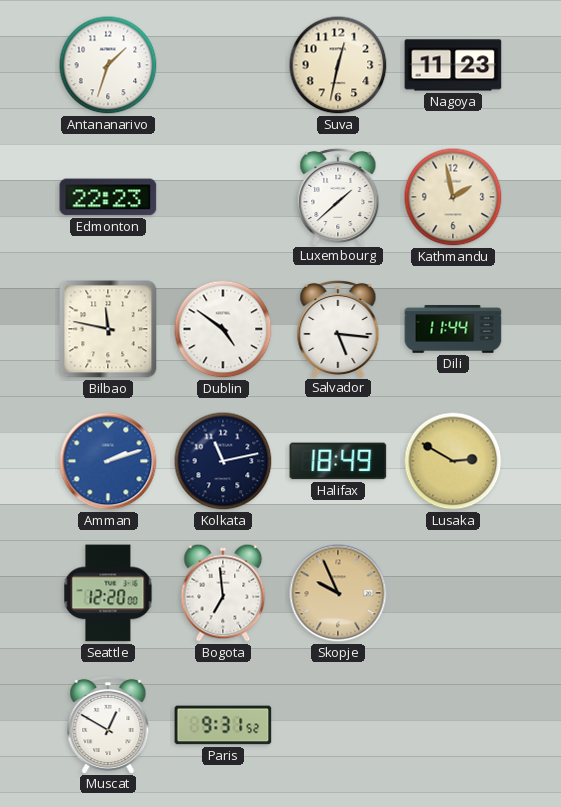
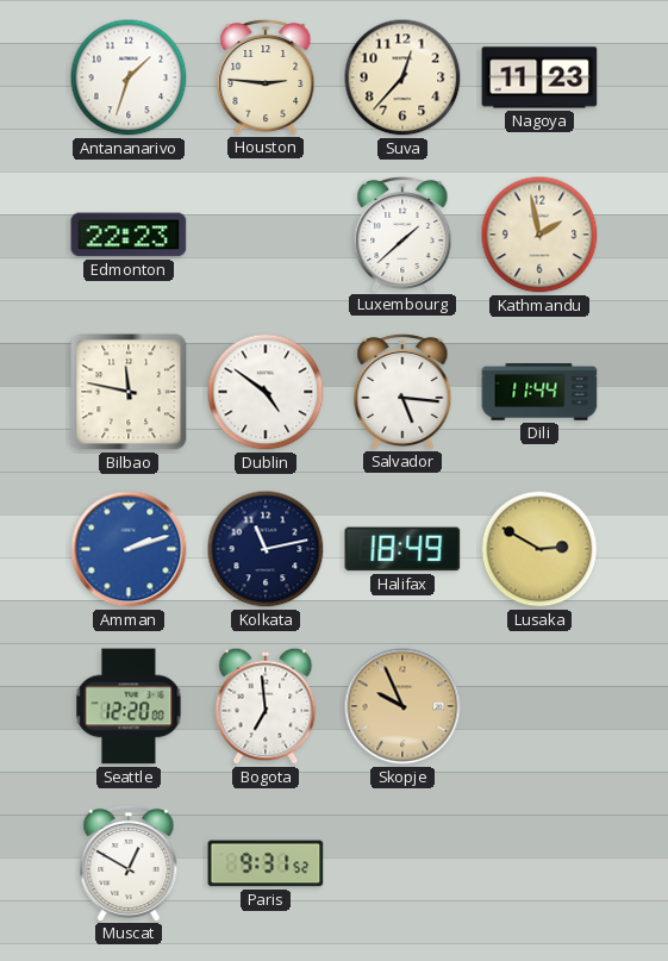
Houston: none -> 2:46 (266, 76)
Suva: 12:32 -> 12:37 (402, 77)
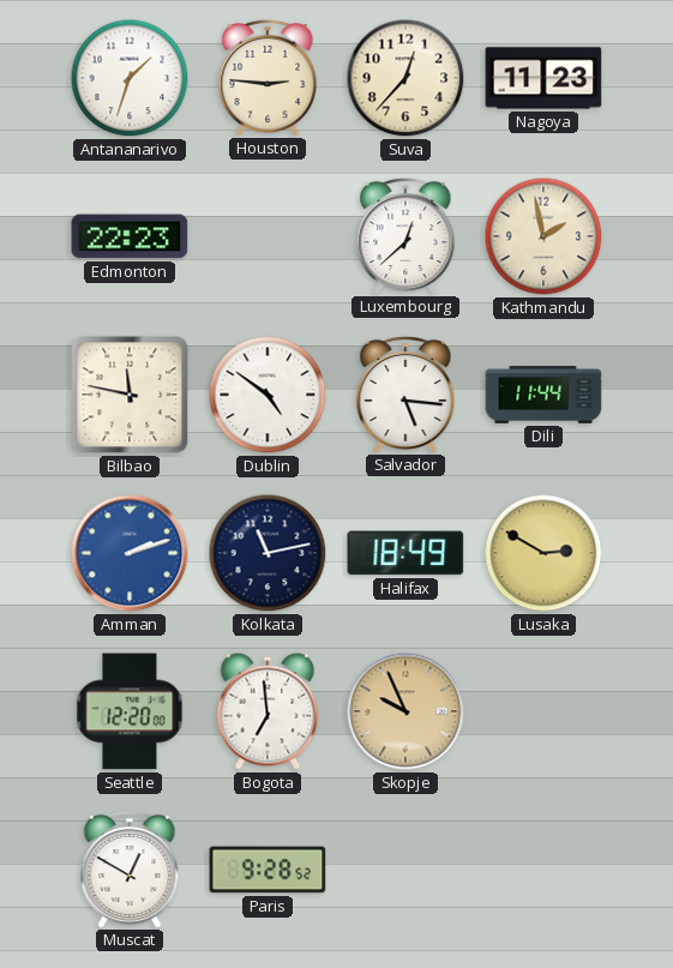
Luxembourg: 1:38 -> 12:38 (405, 235)
Paris: 9:31 -> 9:28 (268, 870)
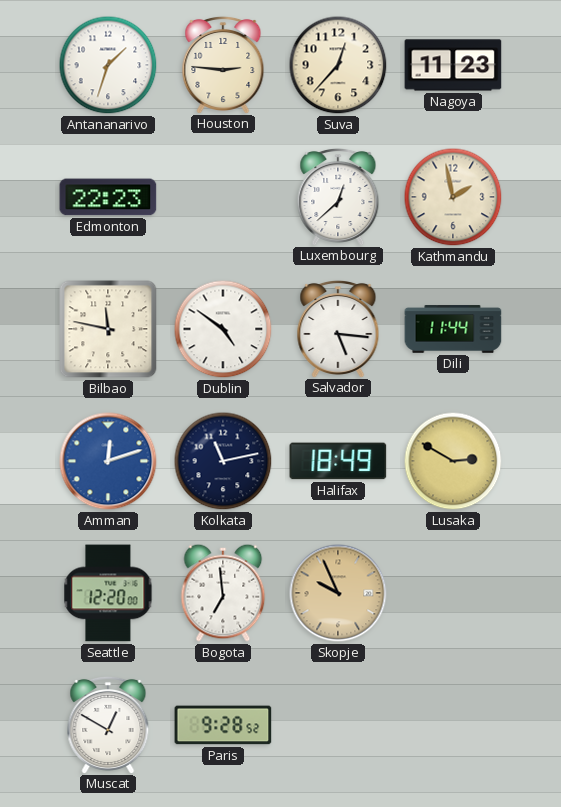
Amman: 2:12 -> 12:12 (108, 461)
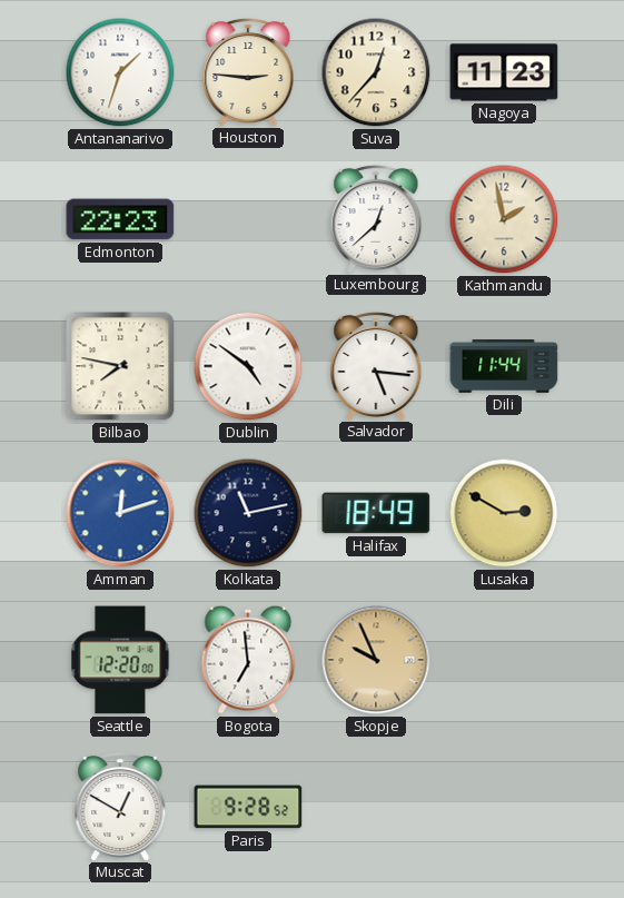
Bilbao: 11:47 -> 7:47 (120, 366)
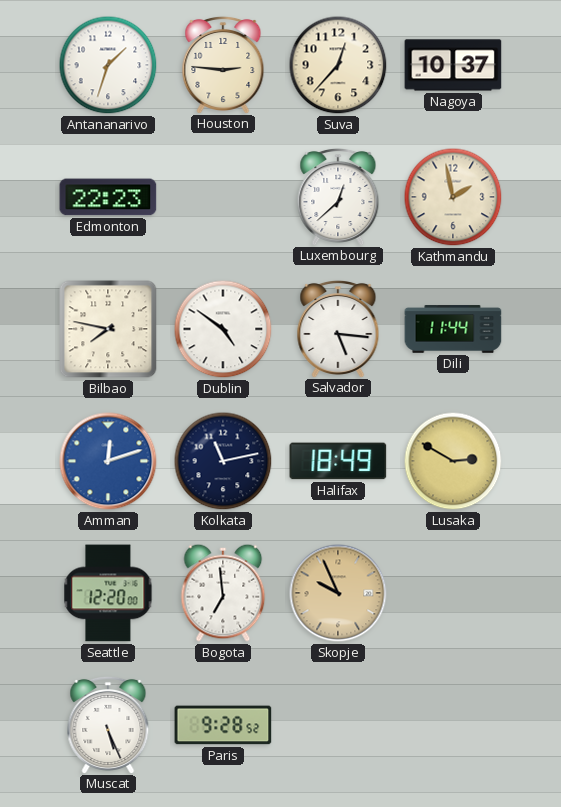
Nagoya: 11:23 -> 10:37 (453, 65)
Muscat: 12:50 -> 5:26 (108, 724)
